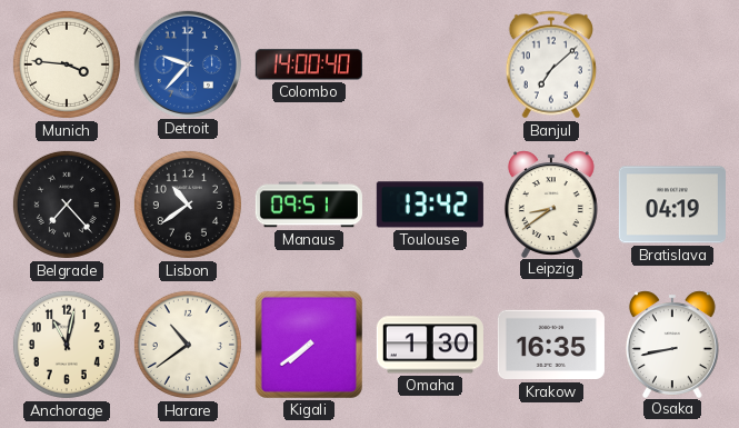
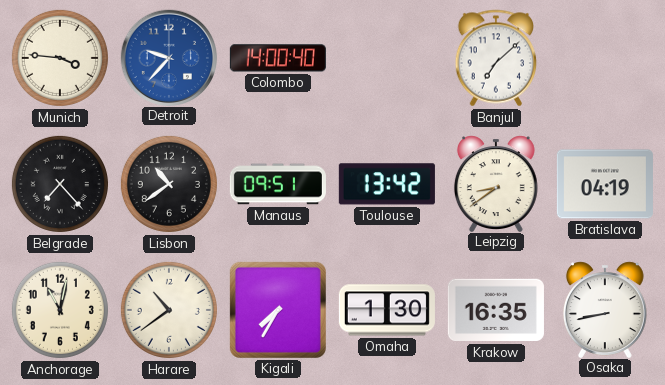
Kigali: 7:39 -> 7:35 (278, 310)
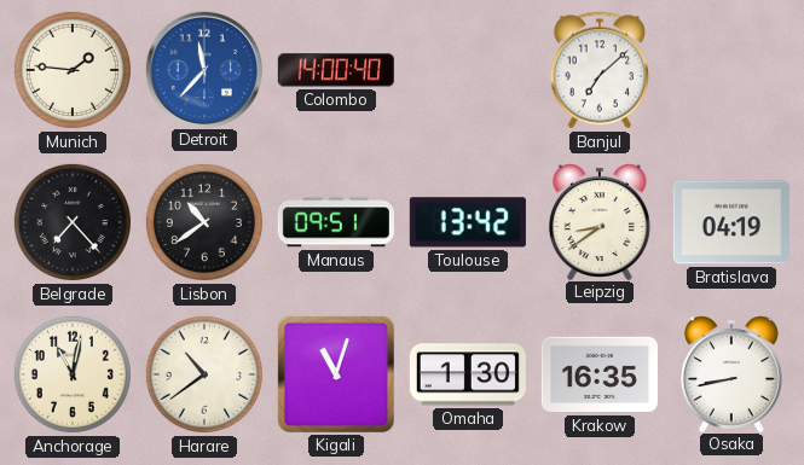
Munich: 3:46 -> 1:46 (73, 70)
Detroit: 9:37 -> 11:37 (203, 69)
Kigali: 7:35 -> 11:03 (336, 374)
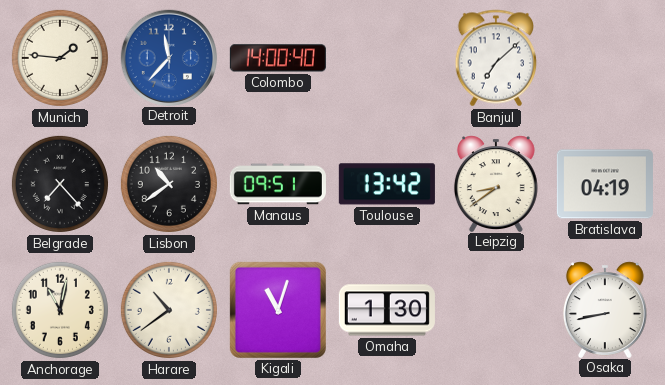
Krakow: 16:35 -> none (600, 374)
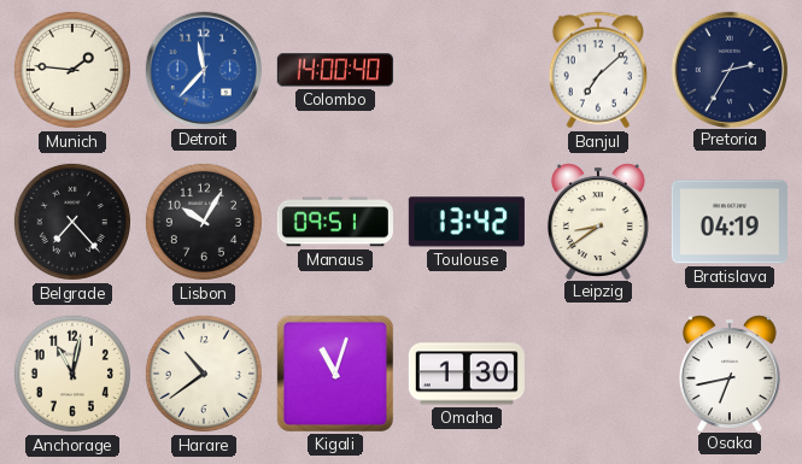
Pretoria: none -> 2:35 (728, 69)
Lisbon: 10:39 -> 10:05 (204, 222)
Osaka: 8:43 -> 6:43 (730, 372)
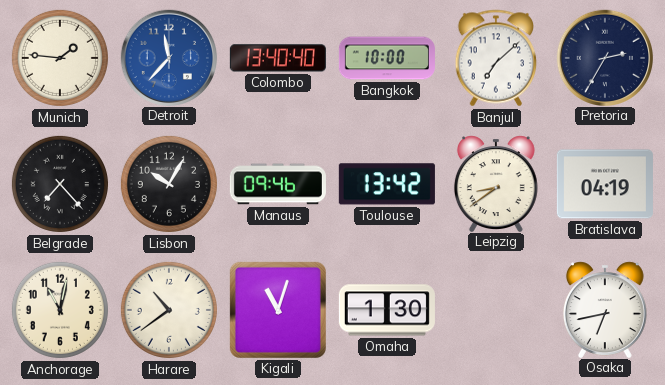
Colombo: 14:00 -> 13:40 (278, 58)
Bangkok: none -> 10:00 (387, 58)
Manaus: 09:51 -> 09:46 (278, 184)
